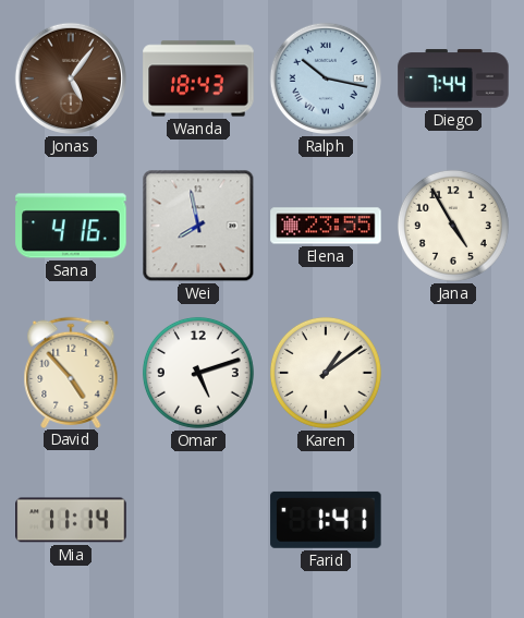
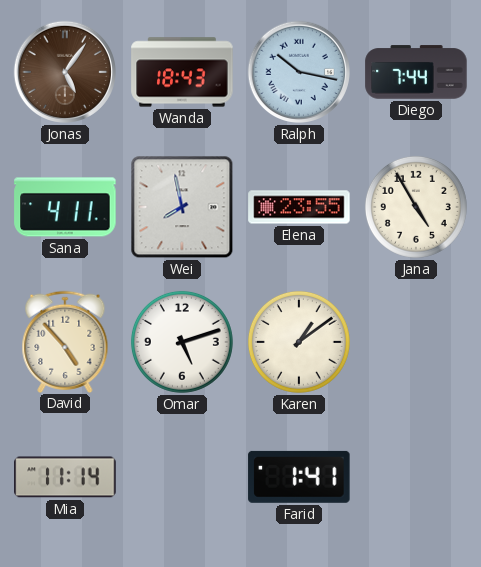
Sana: 4:16 -> 4:11 (65, 207)
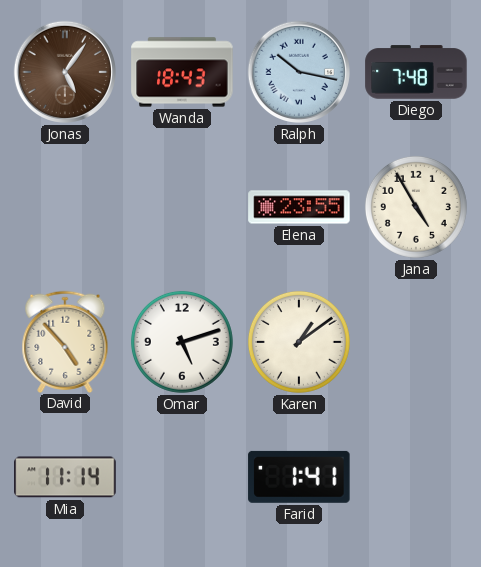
Diego: 7:44 -> 7:48 (416, 72)
Sana: 4:11 -> none (65, 207)
Wei: 7:58 -> none (182, 207)
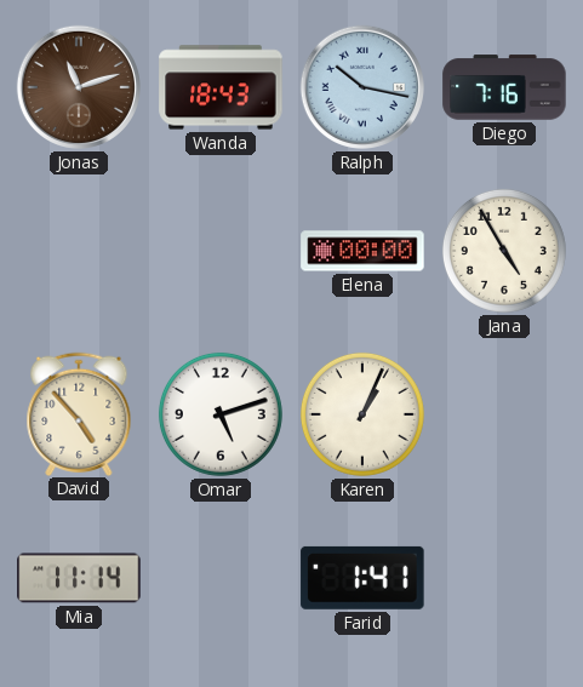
Jonas: 5:06 -> 11:12 (79, 87)
Diego: 7:48 -> 7:16 (504, 87)
Elena: 23:55 -> 00:00 (362, 251)
Karen: 1:09 -> 1:04 (362, 414)
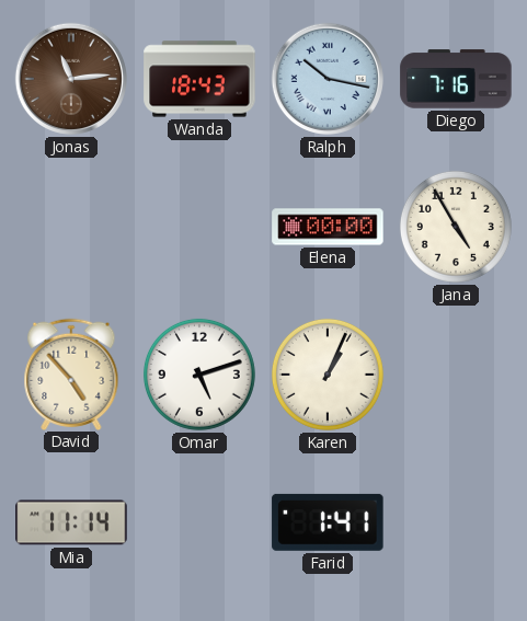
Jonas: 11:12 -> 11:14 (71, 79)
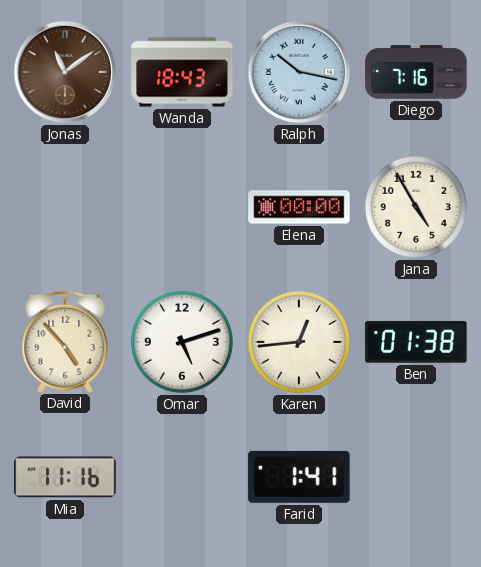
Jonas: 11:14 -> 11:09 (65, 72)
Karen: 1:04 -> 12:44 (299, 342)
Ben: none -> 01:38 (416, 342)
Mia: 11:14 -> 11:16 (65, 477)
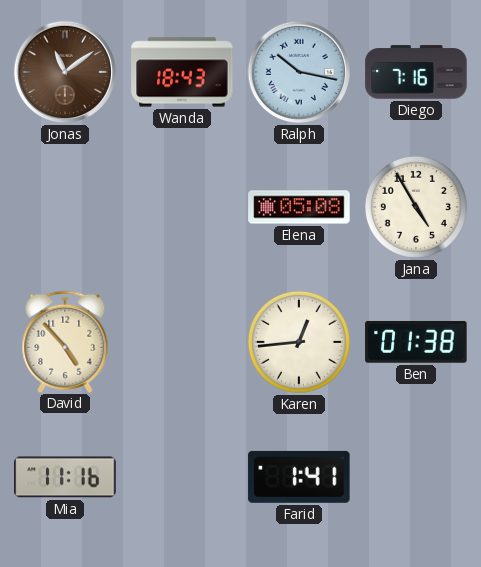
Elena: 00:00 -> 05:08 (299, 207)
Omar: 5:12 -> none (182, 342)
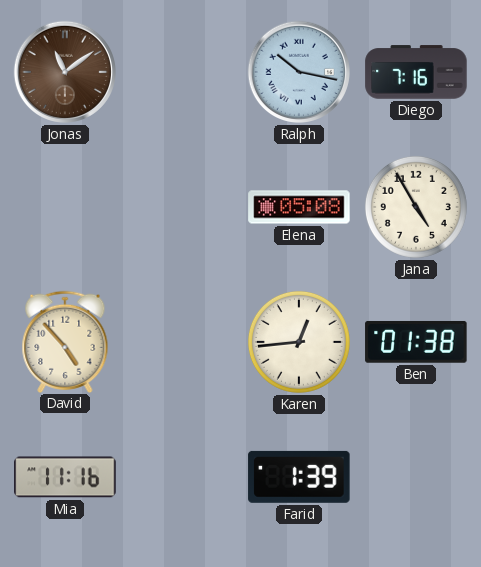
Wanda: 18:43 -> none (182, 72)
Farid: 1:41 -> 1:39 (299, 477)
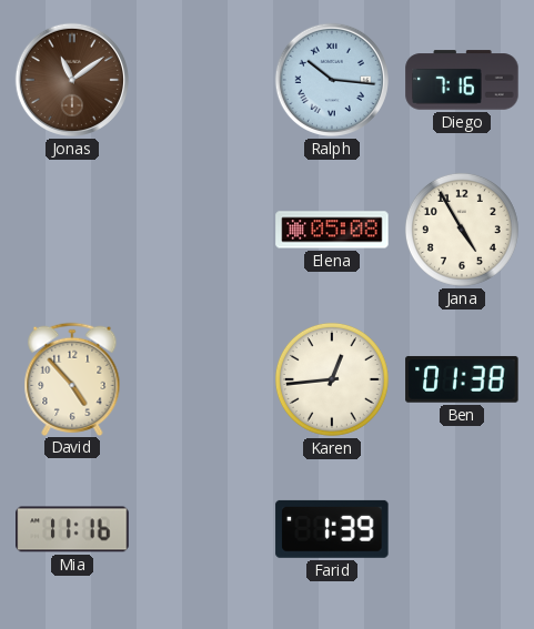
Ralph: 10:17 -> 10:16 (332, 80)
